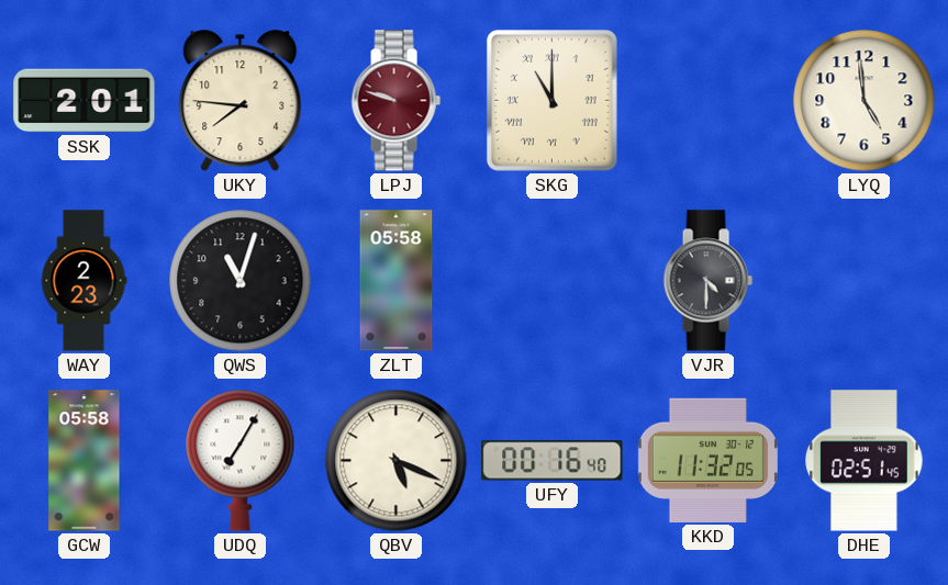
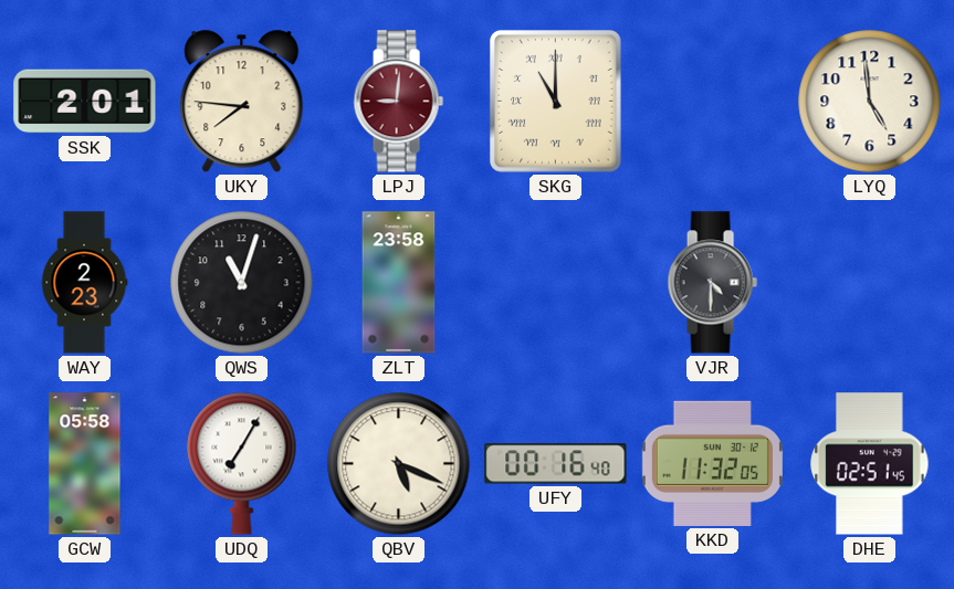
LPJ: 9:48 -> 9:01 (398, 102)
ZLT: 05:58 -> 23:58 (399, 283)
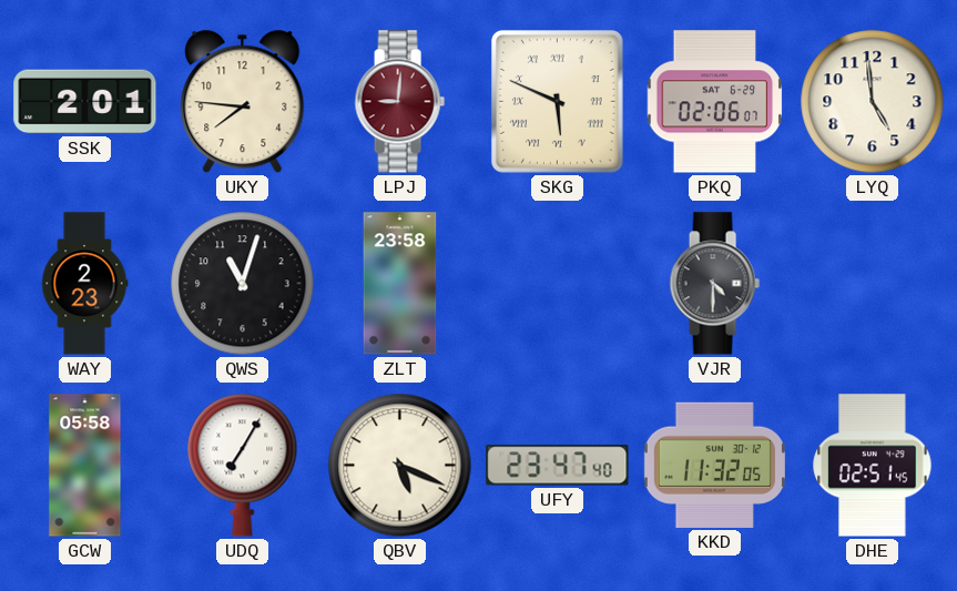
SKG: 11:00 -> 5:49 (558, 102)
PKQ: none -> 02:06 (715, 102)
UFY: 00:16 -> 23:47 (558, 466)
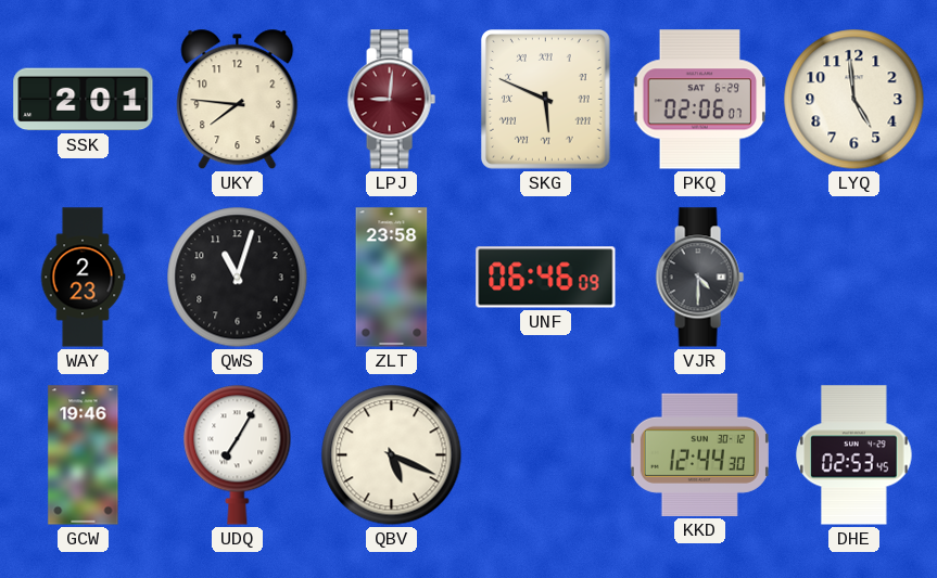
UNF: none -> 06:46 (546, 278)
GCW: 05:58 -> 19:46 (84, 455)
UFY: 23:47 -> none (558, 466)
KKD: 11:32 -> 12:44 (699, 454)
DHE: 02:51 -> 02:53 (854, 455)
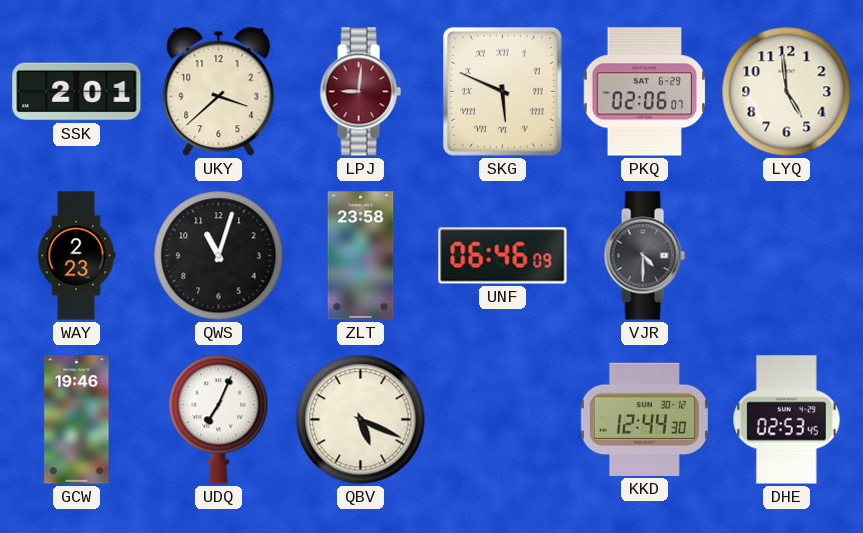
UKY: 7:46 -> 3:38 (219, 92)
UDQ: 7:05 -> 7:04 (219, 419)
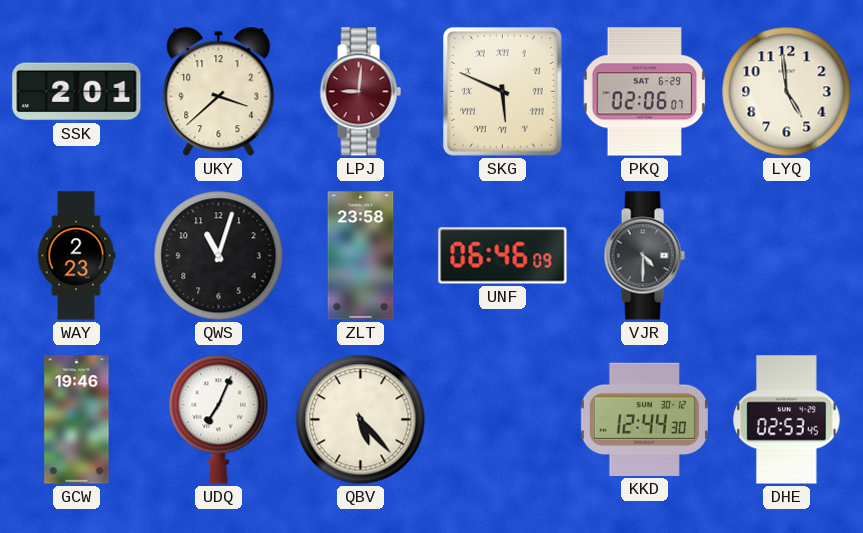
QBV: 5:19 -> 5:23 (361, 420)
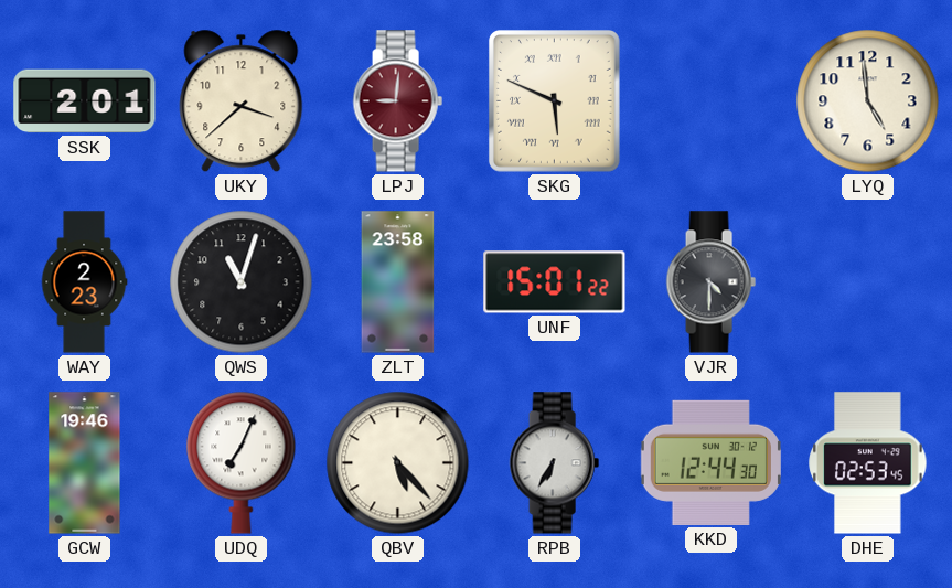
PKQ: 02:06 -> none (645, 92)
UNF: 06:46 -> 15:01 (555, 282)
RPB: none -> 6:35 (554, 463)
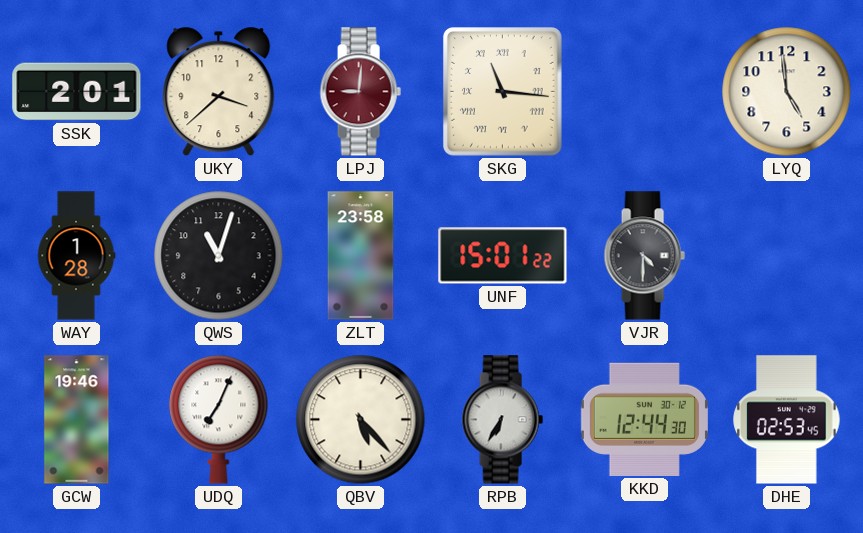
SKG: 5:49 -> 11:16 (503, 92)
WAY: 2:23 -> 1:28 (76, 256)
